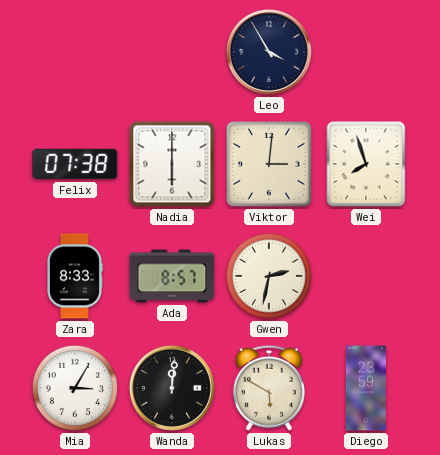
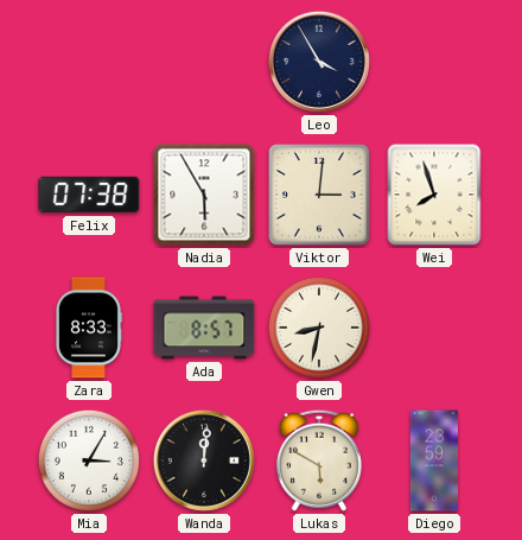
Nadia: 6:00 -> 5:55 (204, 195)
Gwen: 2:32 -> 8:32 (319, 328)
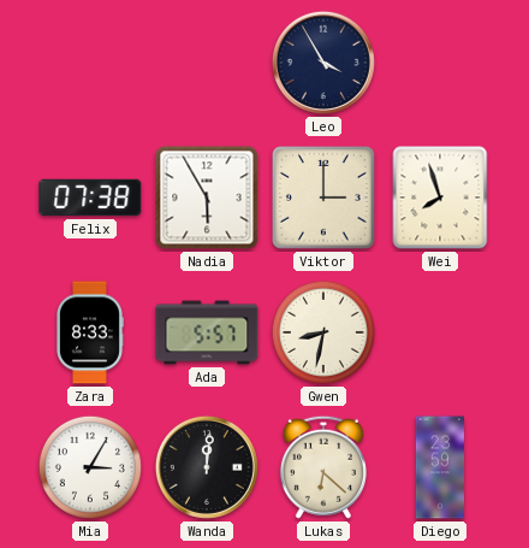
Viktor: 3:01 -> 3:00 (325, 199)
Ada: 8:57 -> 5:57 (207, 332)
Lukas: 5:50 -> 6:22 (323, 467)
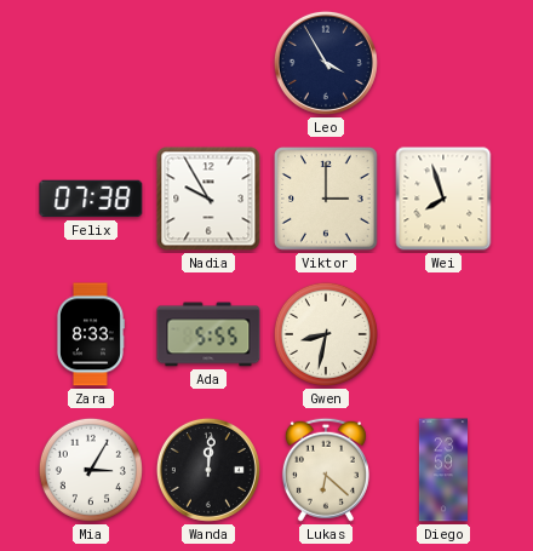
Nadia: 5:55 -> 9:55 (208, 199)
Ada: 5:57 -> 5:55 (208, 334)
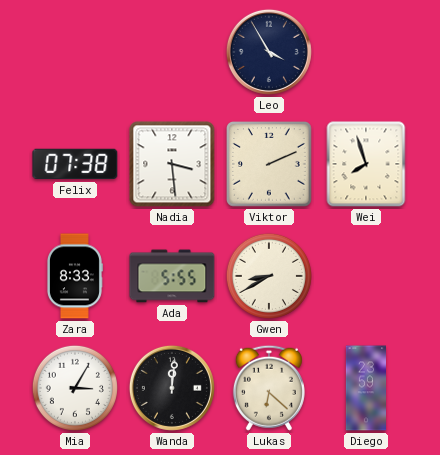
Nadia: 9:55 -> 3:29 (172, 164)
Viktor: 3:00 -> 2:11 (270, 165)
Gwen: 8:32 -> 8:40 (269, 276)
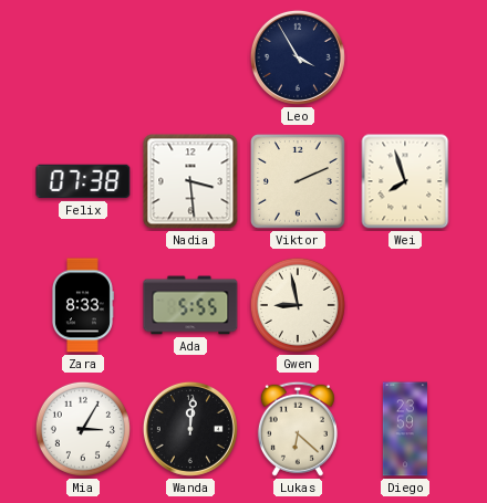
Gwen: 8:40 -> 8:58 (298, 305)
